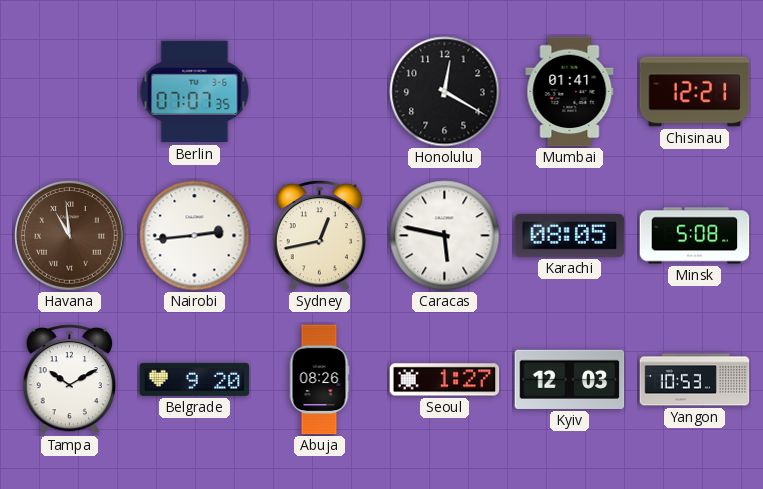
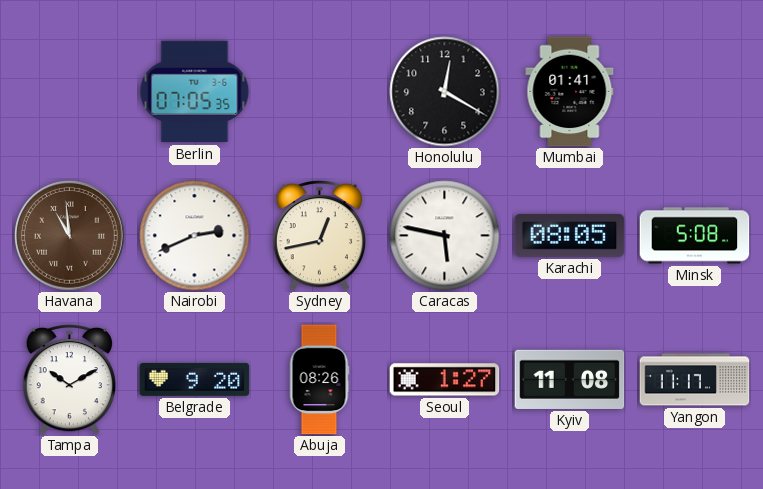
Berlin: 07:07 -> 07:05 (195, 92)
Chisinau: 12:21 -> none (695, 92)
Nairobi: 2:44 -> 2:41 (195, 236)
Kyiv: 12:03 -> 11:08 (570, 379)
Yangon: 10:53 -> 11:17 (695, 380)
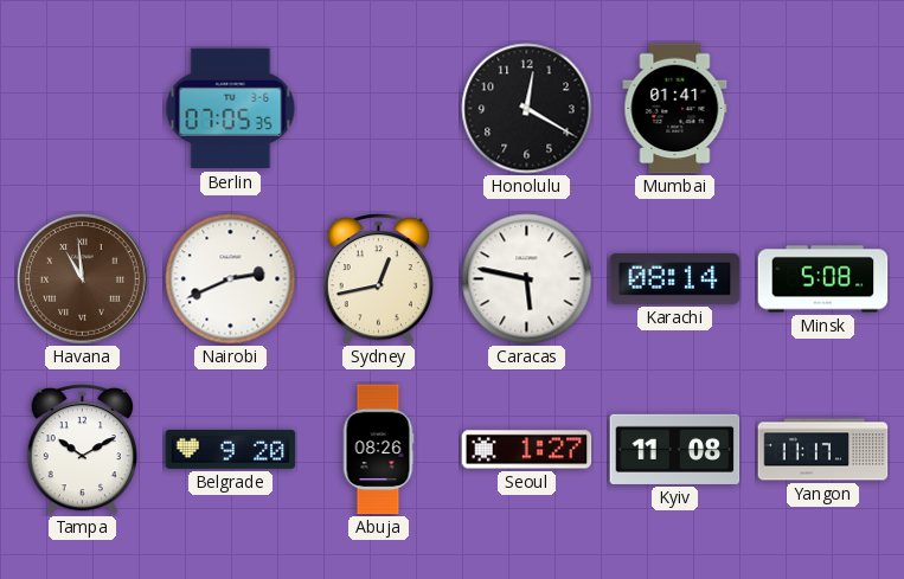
Karachi: 08:05 -> 08:14 (675, 278)
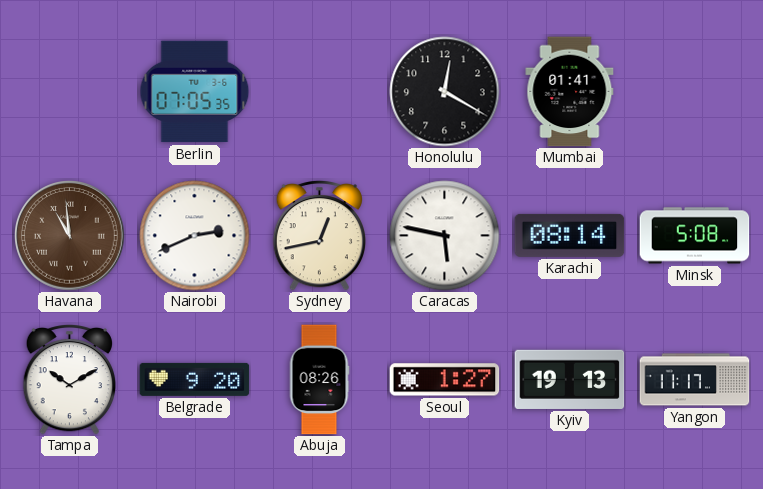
Kyiv: 11:08 -> 19:13 (570, 379)
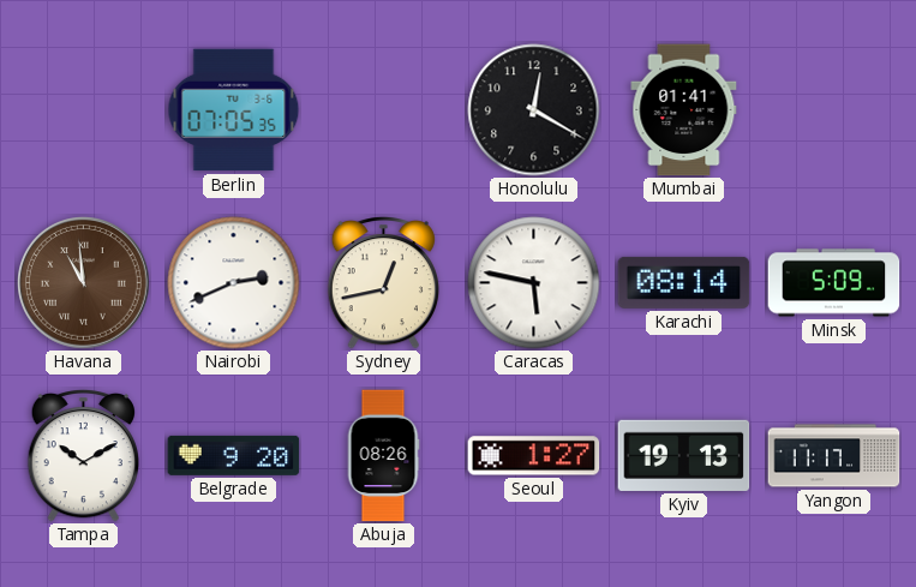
Minsk: 5:08 -> 5:09 (834, 283)
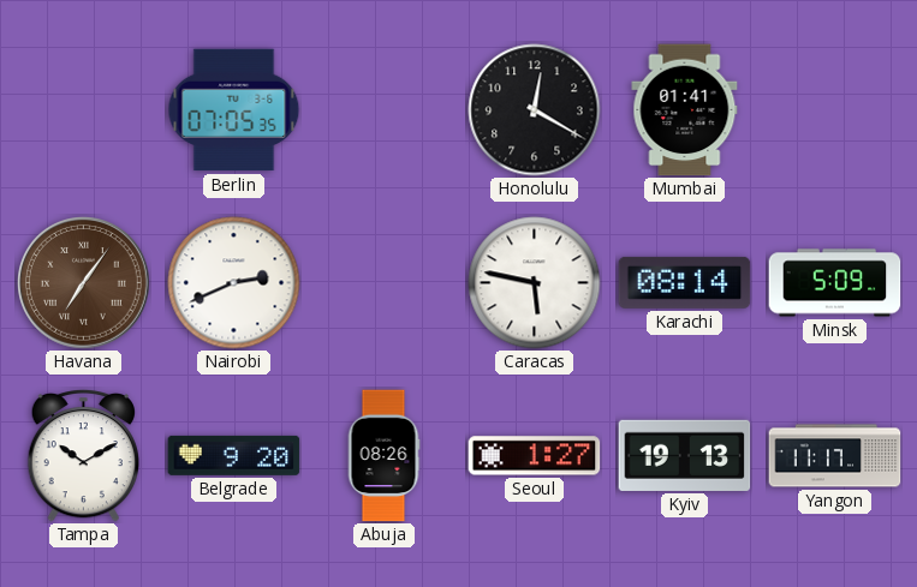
Havana: 10:59 -> 7:06 (84, 283)
Sydney: 12:43 -> none (383, 283)
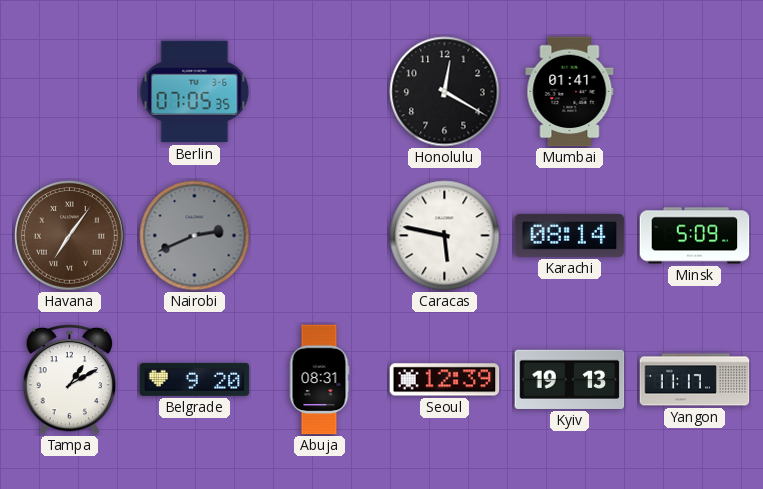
Nairobi dial: white -> grey (195, 236)
Tampa: 10:10 -> 1:10 (69, 380)
Abuja: 08:26 -> 08:31 (319, 380)
Seoul: 1:27 -> 12:39 (445, 380)
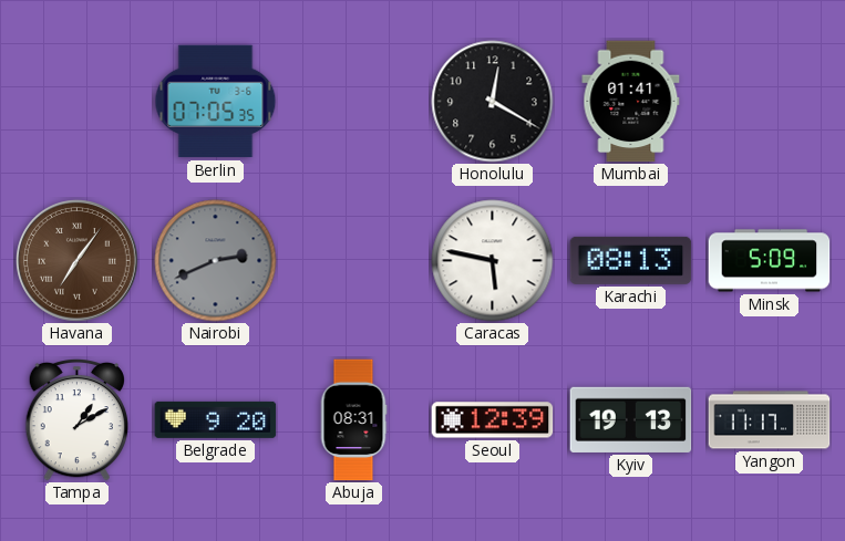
Karachi: 08:14 -> 08:13 (631, 260)
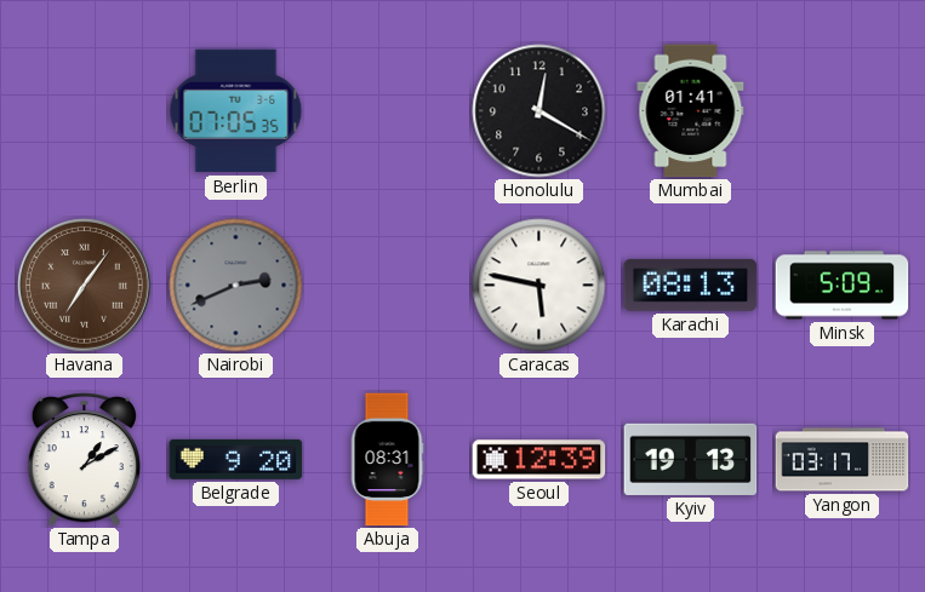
Yangon: 11:17 -> 03:17 (843, 460)
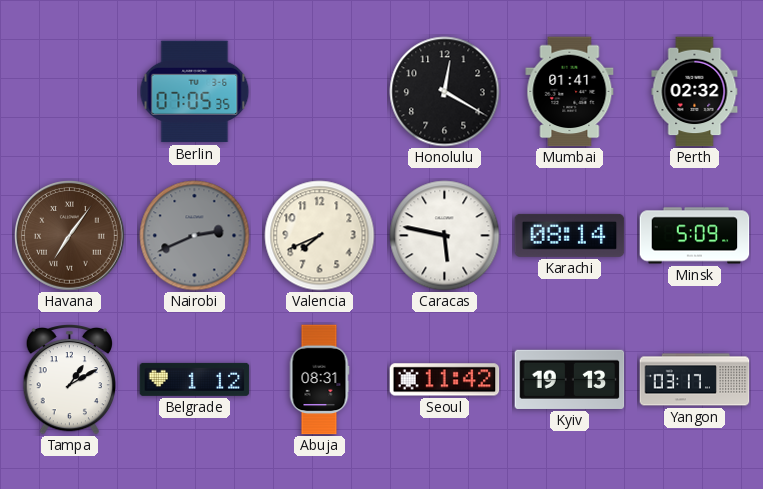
Perth: none -> 02:32 (695, 92)
Valencia: none -> 7:41 (320, 236)
Karachi: 08:13 -> 08:14 (570, 235)
Belgrade: 9:20 -> 1:12 (195, 379)
Seoul: 12:39 -> 11:42 (445, 380)
